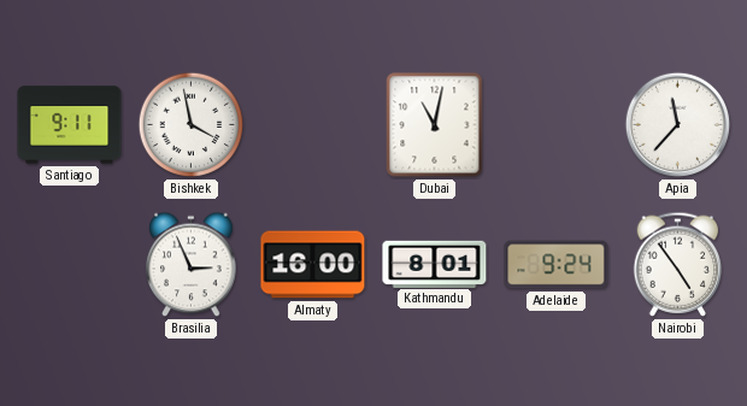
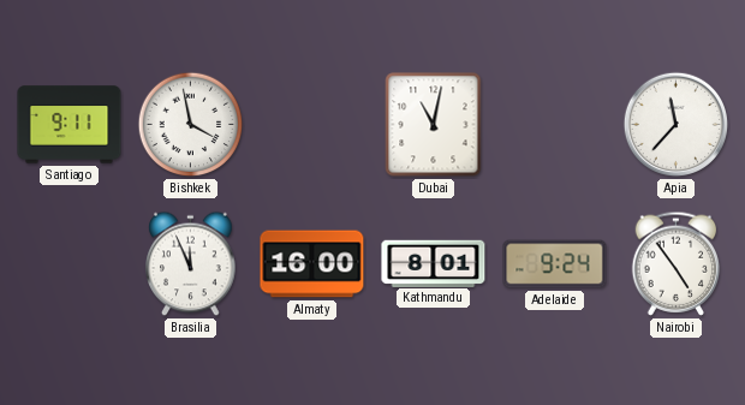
Brasilia: 2:56 -> 11:56 (191, 264)
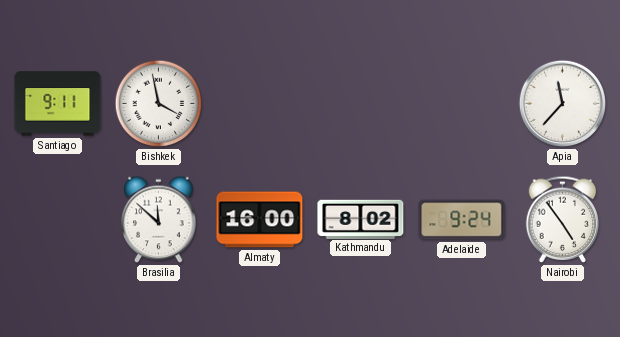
Dubai: 11:02 -> none (434, 125)
Brasilia: 11:56 -> 11:52 (159, 220)
Kathmandu: 8:01 -> 8:02 (361, 219)
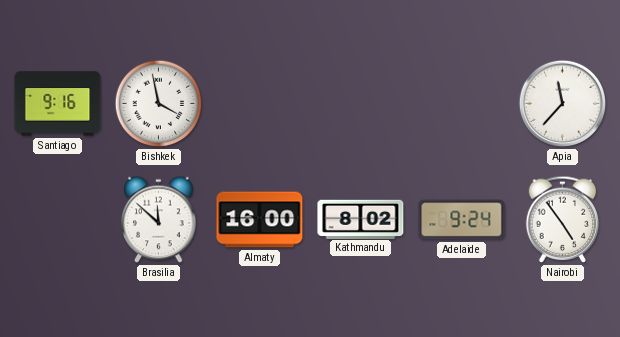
Santiago: 9:11 -> 9:16 (58, 104)
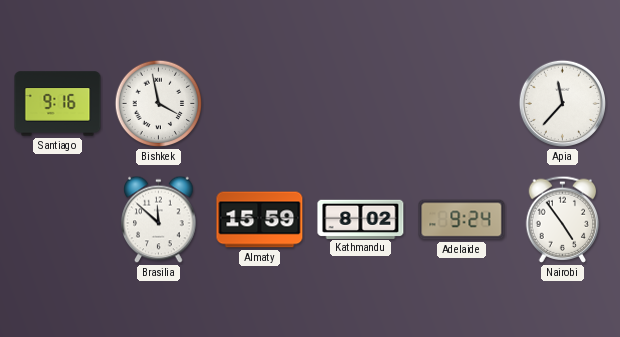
Almaty: 16:00 -> 15:59 (260, 220)
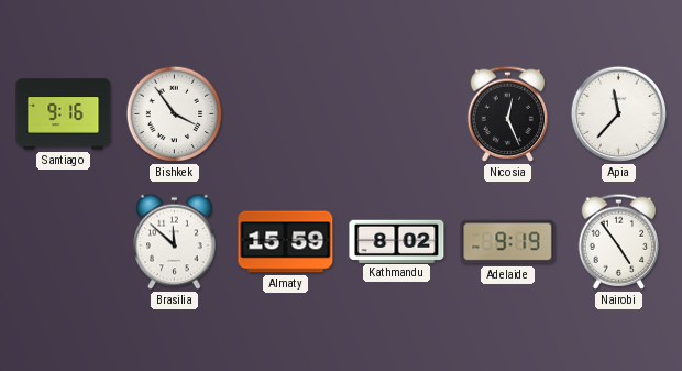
Bishkek: 3:58 -> 3:54 (175, 114)
Nicosia: none -> 12:26 (508, 113)
Adelaide: 9:24 -> 9:19 (508, 242)
